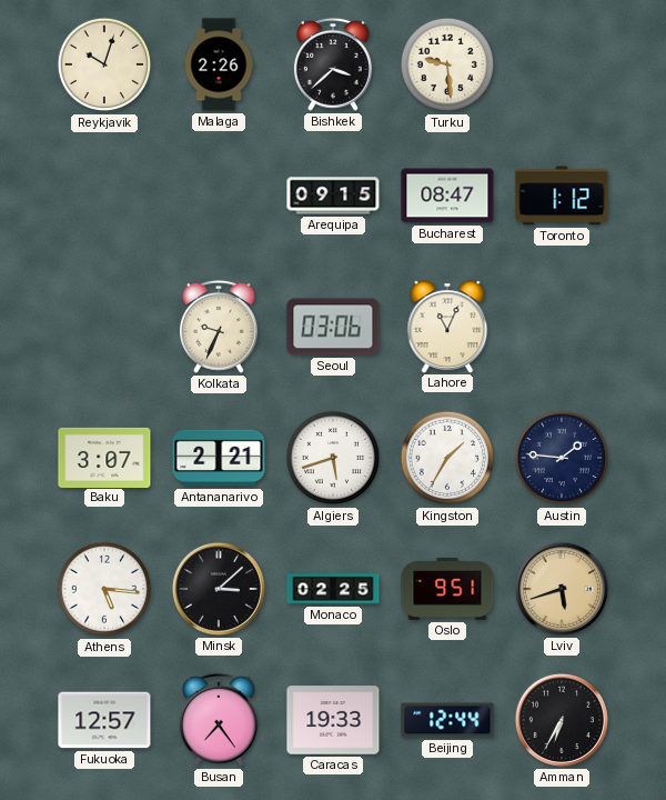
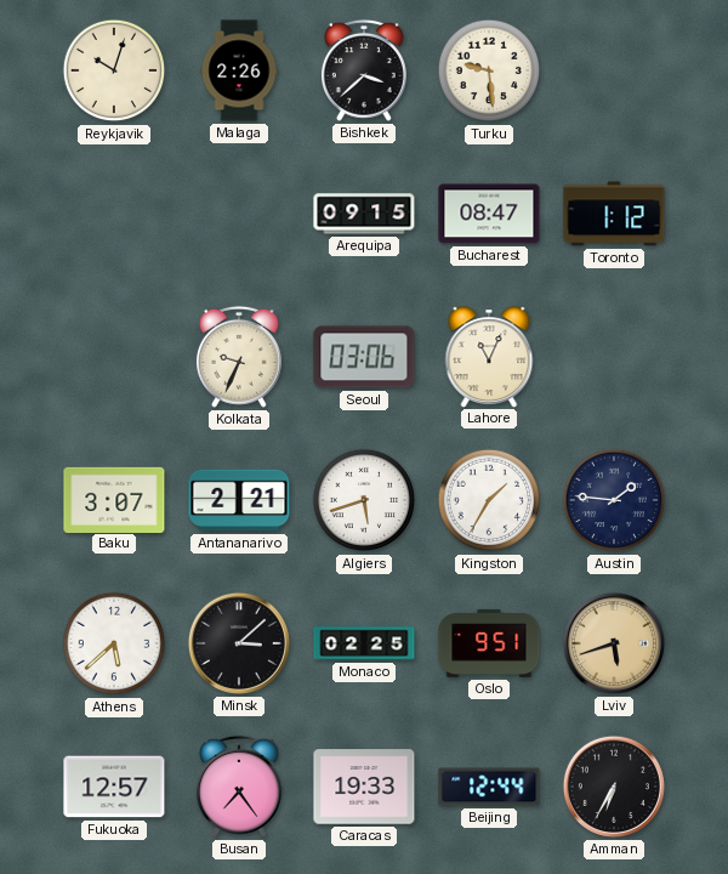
Athens: 5:16 -> 5:38 (114, 643)
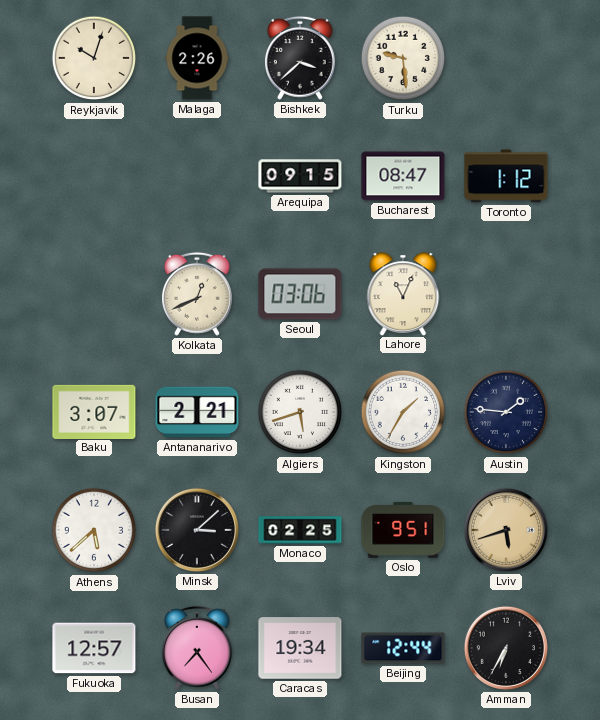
Kolkata: 9:34 -> 12:41 (197, 294)
Caracas: 19:33 -> 19:34 (300, 648)
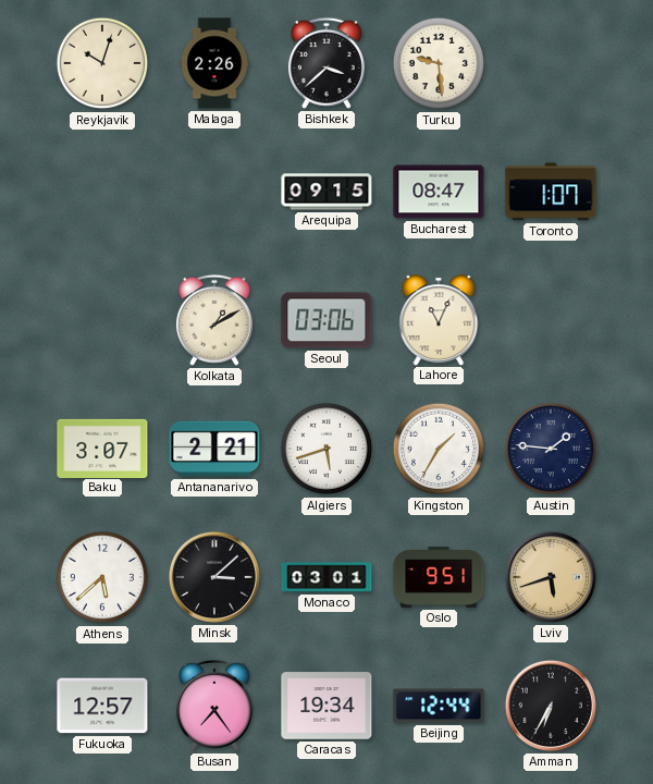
Toronto: 1:12 -> 1:07 (551, 192)
Kolkata: 12:41 -> 1:10 (214, 320)
Monaco: 02:25 -> 03:01 (326, 577)
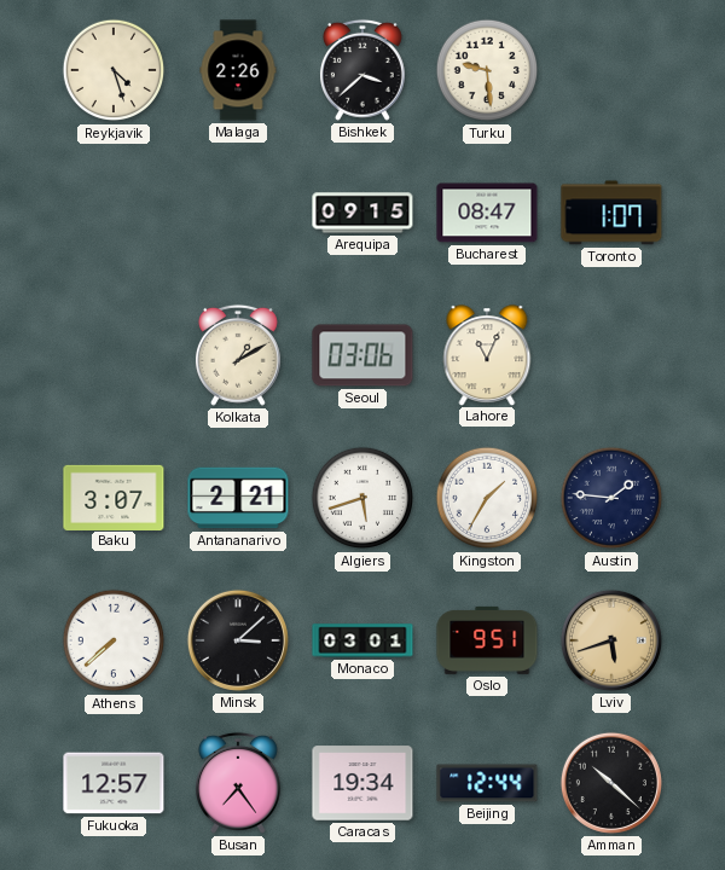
Reykjavik: 10:03 -> 4:27 (114, 70)
Athens: 5:38 -> 7:38 (114, 640)
Amman: 6:35 -> 10:22 (611, 783)
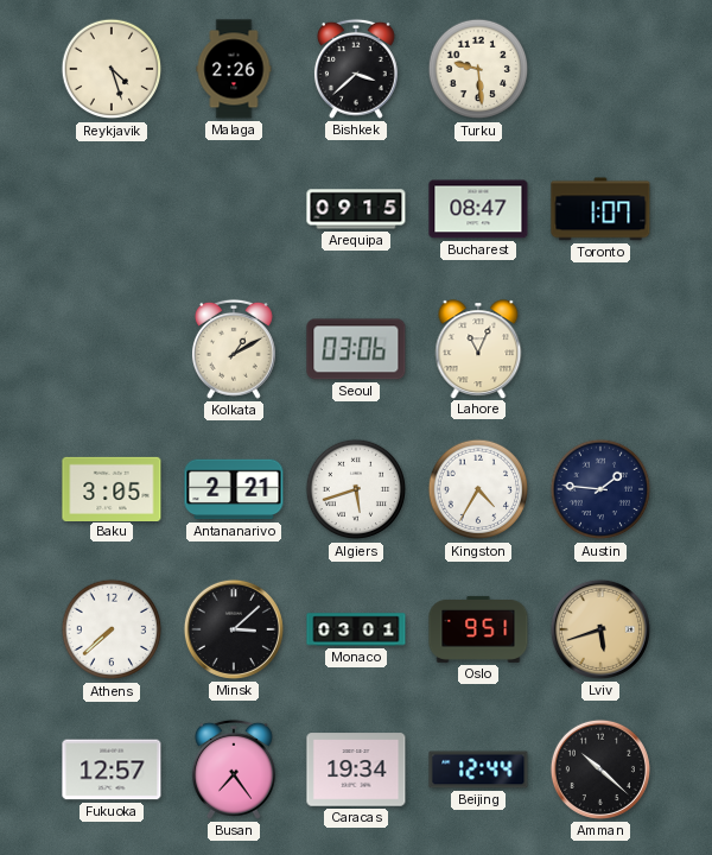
Baku: 3:07 -> 3:05 (112, 488)
Kingston: 1:35 -> 4:35 (478, 489)
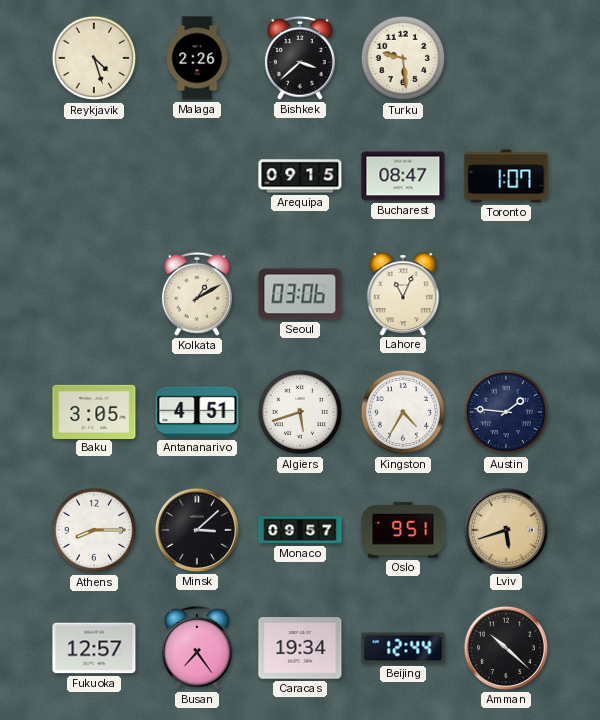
Antananarivo: 2:21 -> 4:51 (197, 412)
Athens: 7:38 -> 8:15 (94, 530)
Monaco: 03:01 -> 09:57 (300, 530)
